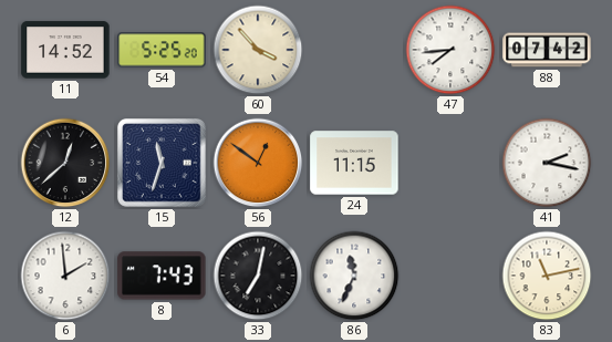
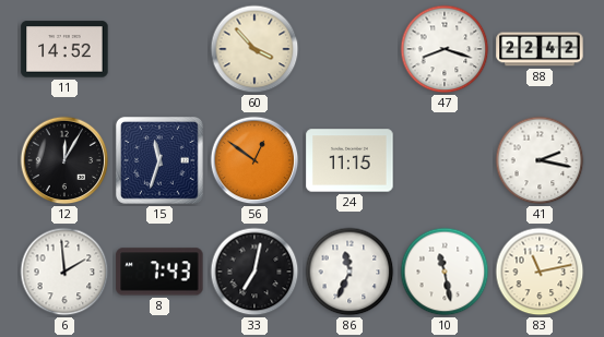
54: 5:25 -> none (162, 50)
47: 7:44 -> 8:18 (445, 49)
88: 07:42 -> 22:42 (540, 49)
12: 12:38 -> 12:05 (64, 160)
10: none -> 11:28 (445, 272)
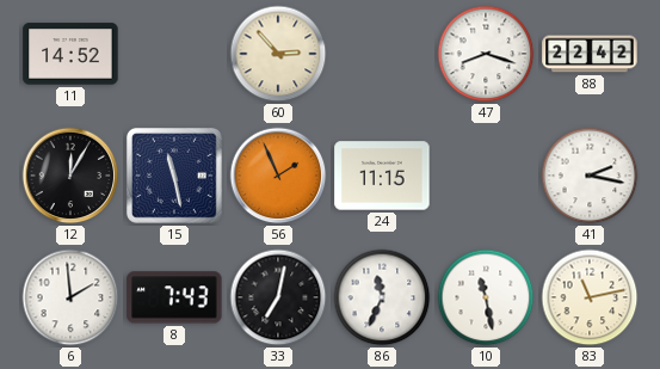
60: 3:53 -> 2:53 (278, 54)
15: 11:33 -> 11:28 (174, 177)
56: 12:51 -> 1:56 (278, 176)
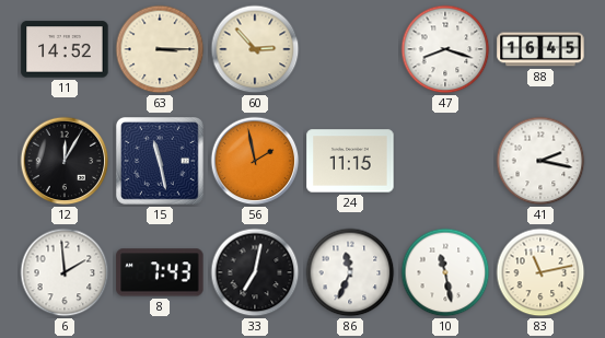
63: none -> 3:15 (160, 49)
88: 22:42 -> 16:45 (540, 49)
56: 1:56 -> 1:58 (255, 161)
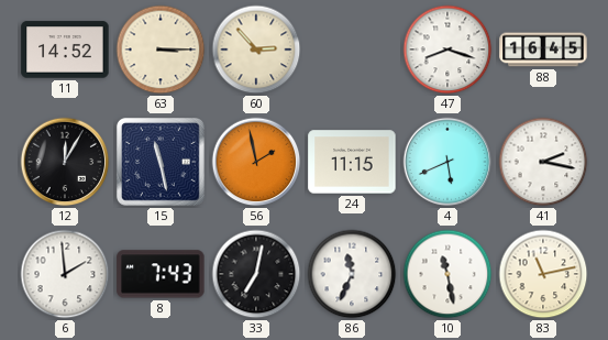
4: none -> 5:41 (447, 162)
